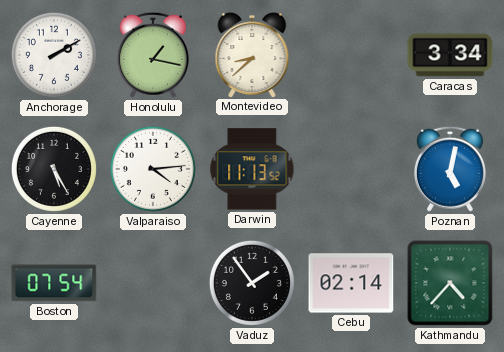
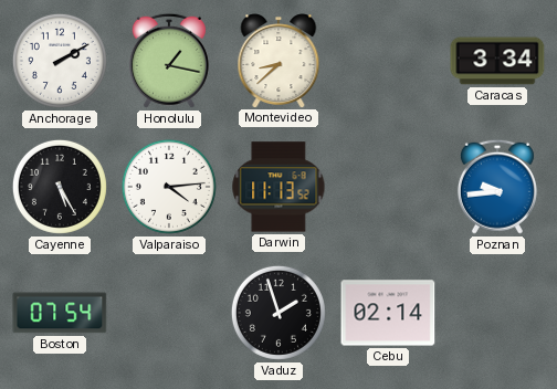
Poznan: 5:02 -> 9:44 (497, 187)
Vaduz: 1:54 -> 1:57 (278, 313)
Kathmandu: 4:37 -> none (450, 283)
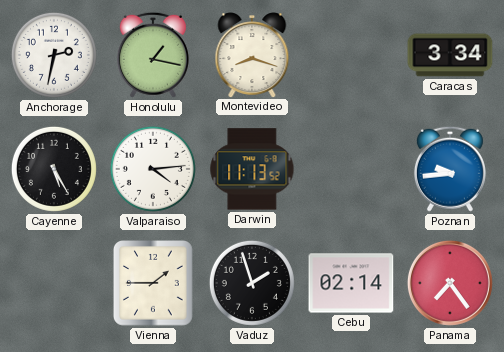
Anchorage: 2:10 -> 2:32 (54, 55)
Montevideo: 8:38 -> 8:18 (252, 55)
Boston: 07:54 -> none (60, 313)
Vienna: none -> 1:45 (153, 284)
Panama: none -> 7:24 (450, 283)
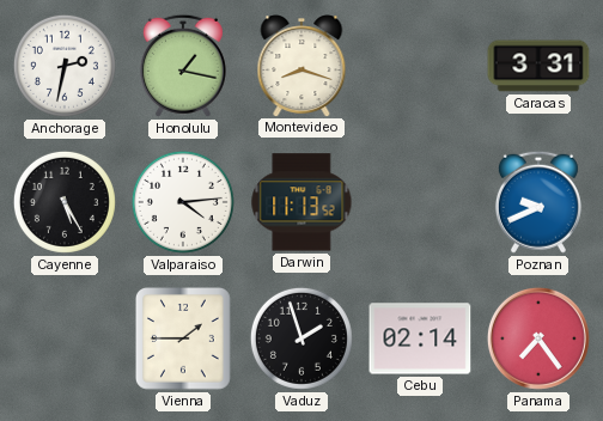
Caracas: 3:34 -> 3:31 (538, 66)
Poznan: 9:44 -> 9:41 (538, 202)
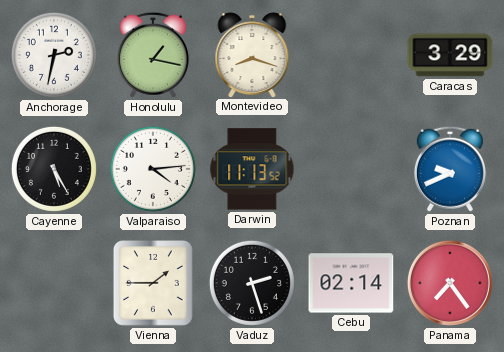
Caracas: 3:31 -> 3:29 (450, 55)
Vaduz: 1:57 -> 2:27 (252, 283)
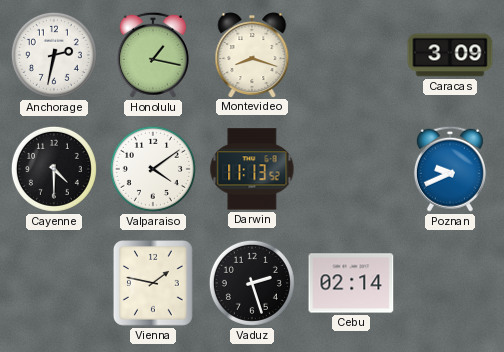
Caracas: 3:29 -> 3:09 (450, 55)
Cayenne: 5:25 -> 4:30 (54, 169)
Valparaiso: 4:14 -> 4:09 (153, 169)
Vienna: 1:45 -> 1:47 (153, 284)
Panama: 7:24 -> none (450, 283)
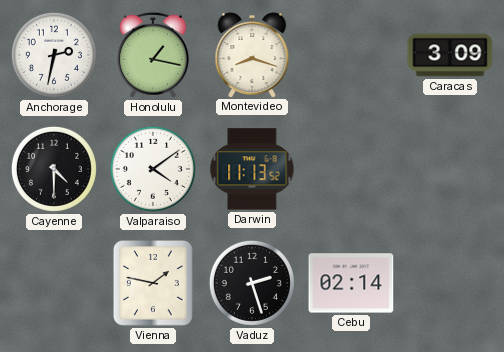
Poznan: 9:41 -> none (450, 169)
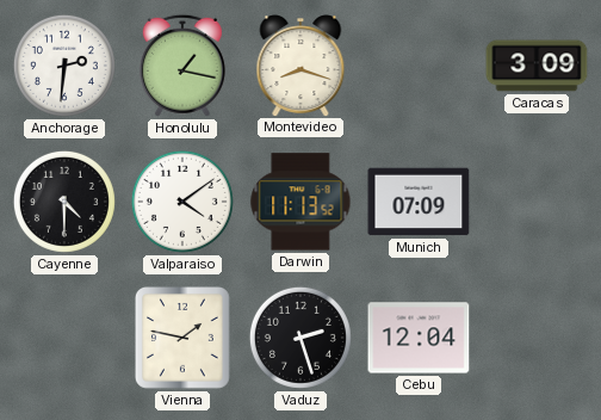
Anchorage: 2:32 -> 2:31 (64, 66)
Munich: none -> 07:09 (419, 202)
Cebu: 02:14 -> 12:04 (419, 338)
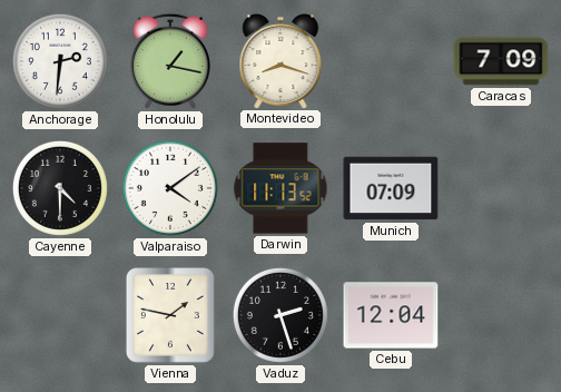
Caracas: 3:09 -> 7:09 (501, 61)
